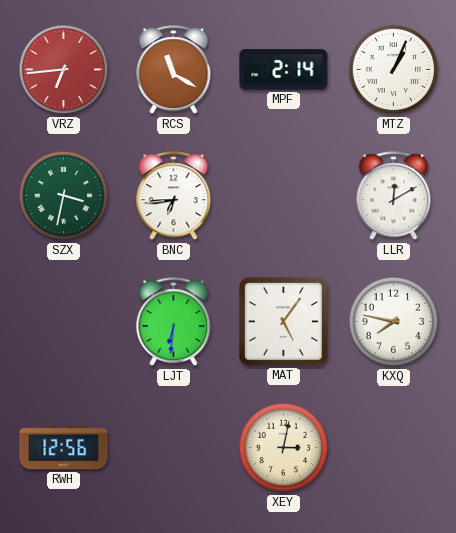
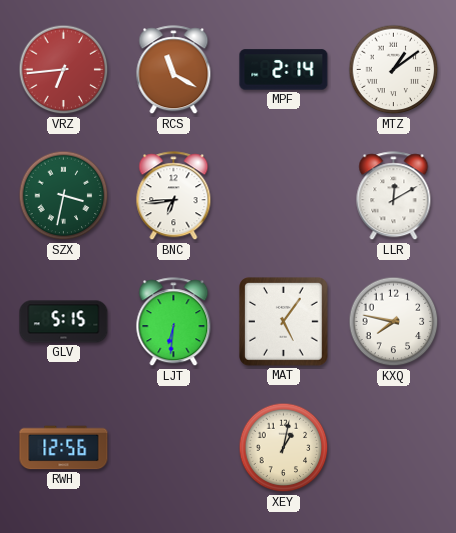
MTZ: 1:04 -> 1:09 (394, 70)
GLV: none -> 5:15 (64, 322)
XEY: 3:02 -> 1:02 (284, 448)
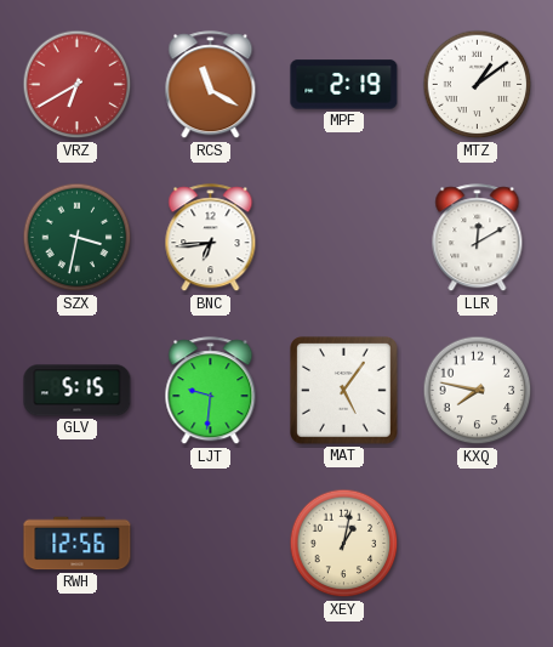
VRZ: 6:44 -> 6:40 (78, 85)
MPF: 2:14 -> 2:19 (344, 85)
LJT: 6:31 -> 9:31 (211, 391)
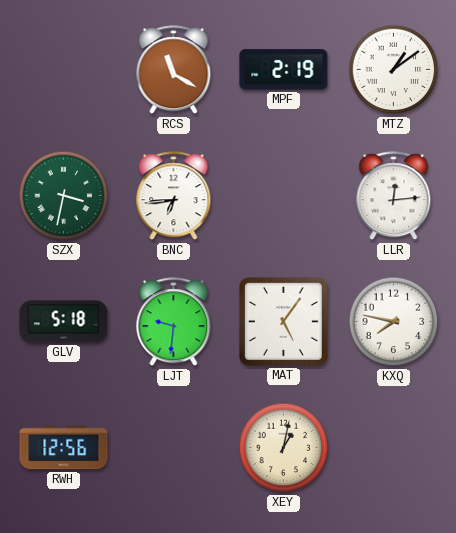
VRZ: 6:40 -> none (78, 85)
LLR: 12:10 -> 12:14 (394, 196)
GLV: 5:15 -> 5:18 (64, 322)
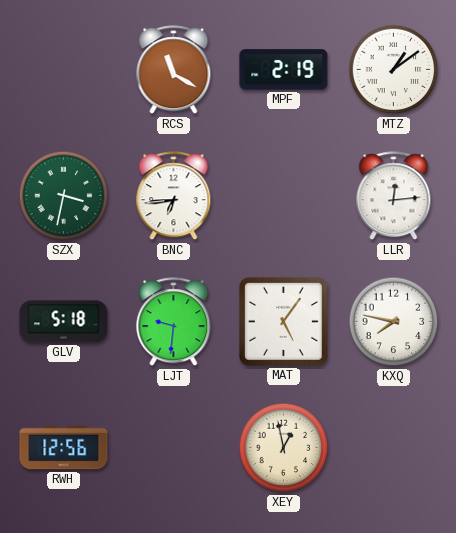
XEY: 1:02 -> 12:58 (284, 448)
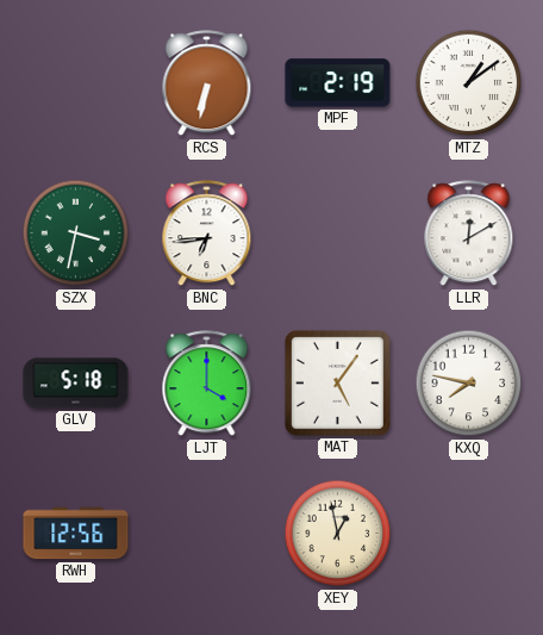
RCS: 11:20 -> 6:32 (207, 83)
LLR: 12:14 -> 12:10 (469, 234)
LJT: 9:31 -> 4:00 (207, 384)
